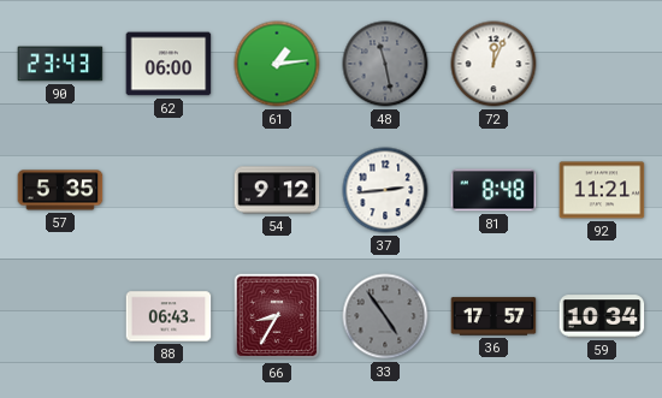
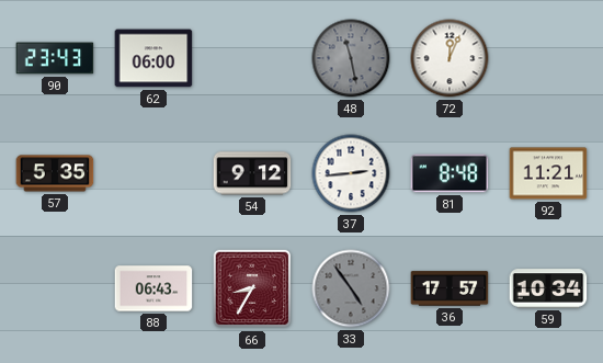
61: 1:14 -> none (277, 64)
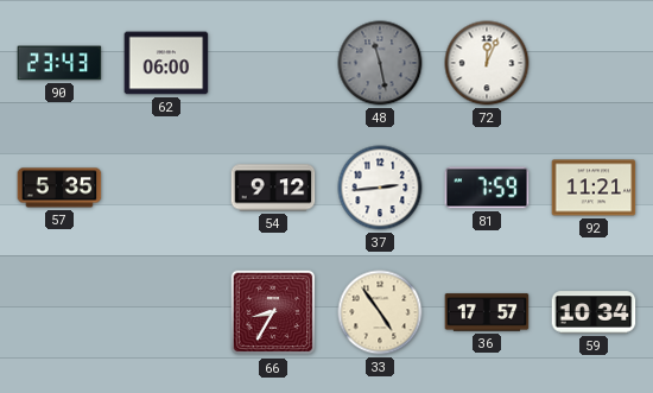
81: 8:48 -> 7:59 (487, 188)
88: 06:43 -> none (153, 288)
33 dial: grey -> cream (380, 312)
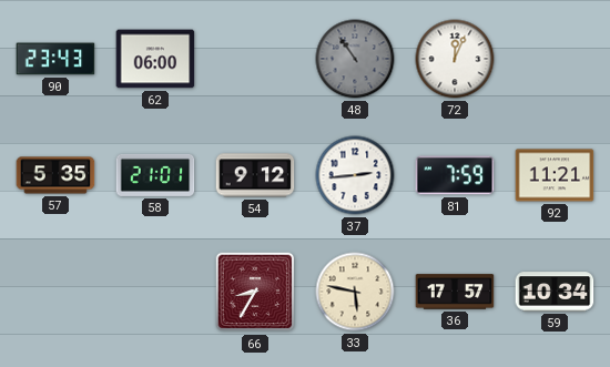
48: 11:28 -> 10:54 (355, 59)
58: none -> 21:01 (155, 175)
33: 4:54 -> 5:47 (355, 292)
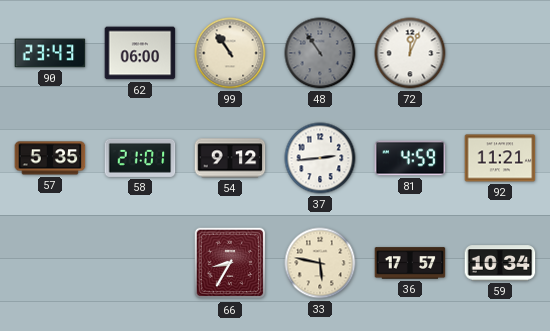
99: none -> 10:54 (230, 53)
81: 7:59 -> 4:59 (410, 158)
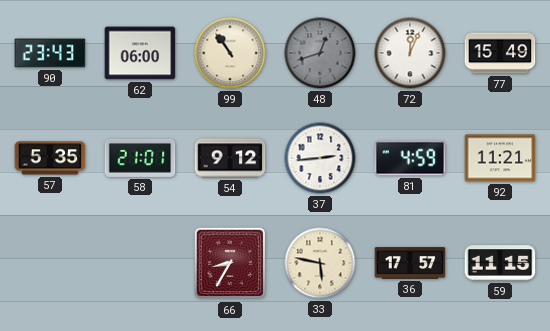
48: 10:54 -> 12:42 (320, 53)
77: none -> 15:49 (500, 53)
59: 10:34 -> 11:15 (500, 263)
